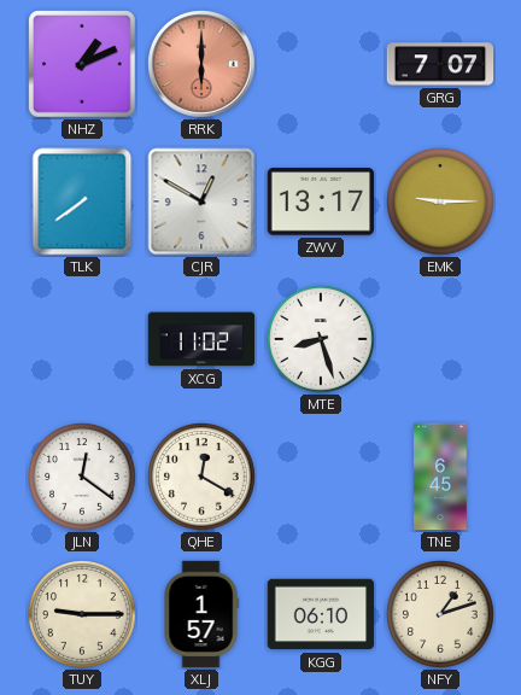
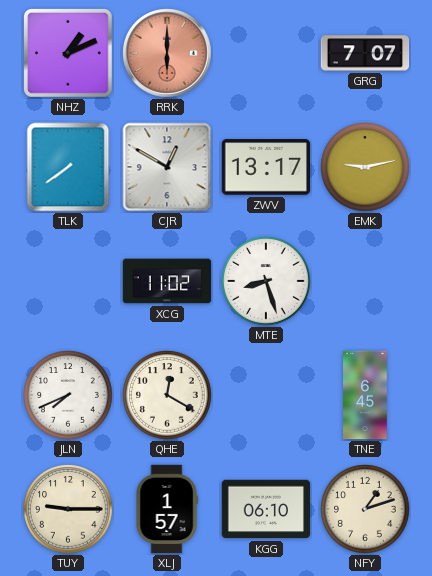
EMK: 9:15 -> 9:13 (365, 167)
JLN: 12:21 -> 7:41 (68, 395)
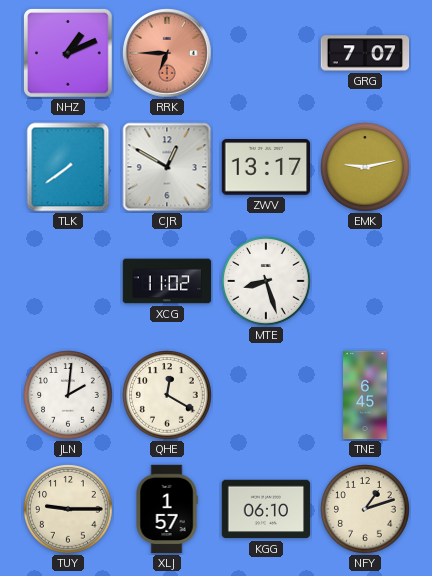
RRK: 6:00 -> 6:45 (167, 53)
JLN: 7:41 -> 2:01 (68, 395)
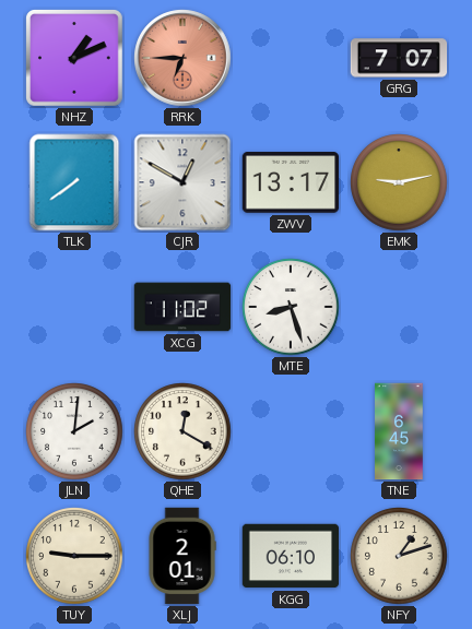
XLJ: 1:57 -> 2:01 (182, 556)
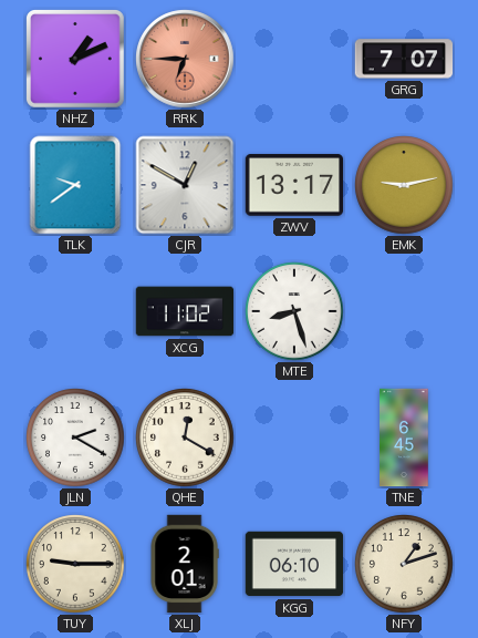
TLK: 7:39 -> 9:39 (75, 185)
JLN: 2:01 -> 2:20 (75, 438)
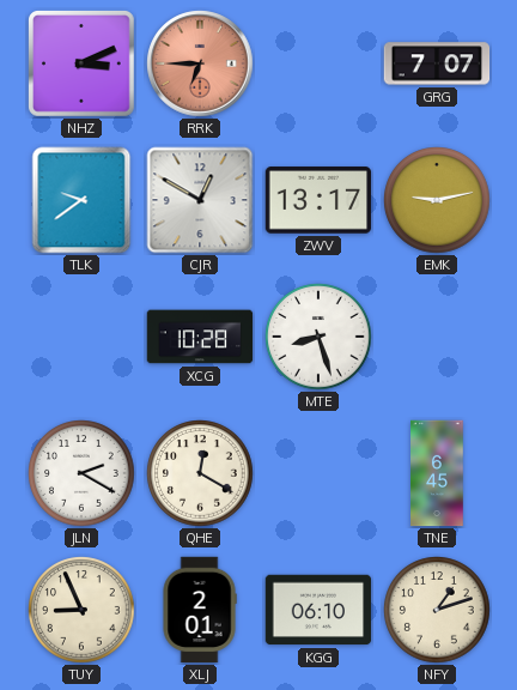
NHZ: 1:11 -> 3:11 (83, 65)
XCG: 11:02 -> 10:28 (200, 337)
TUY: 9:15 -> 8:56 (81, 610)
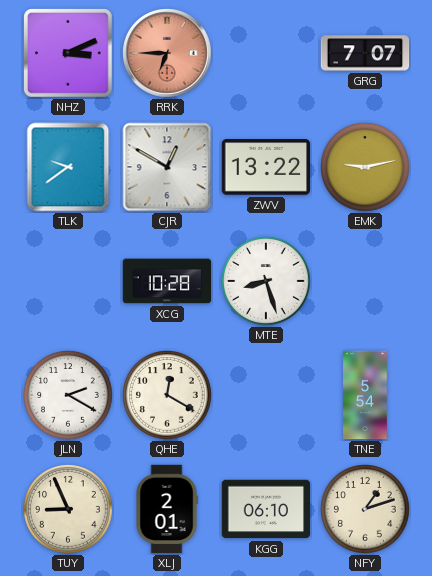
ZWV: 13:17 -> 13:22 (266, 167)
TNE: 6:45 -> 5:54 (365, 395)
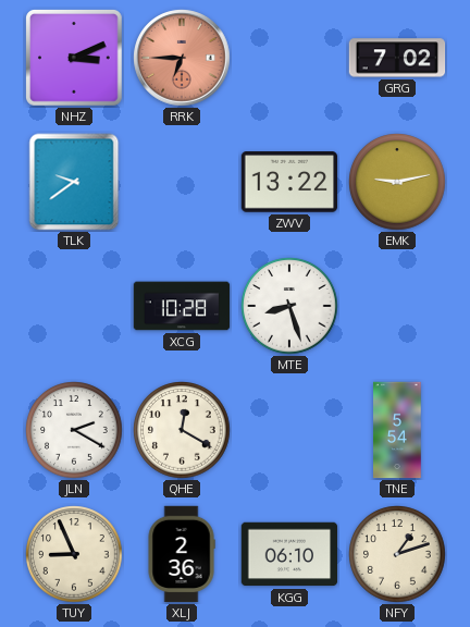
GRG: 7:07 -> 7:02 (397, 58)
CJR: 12:50 -> none (167, 167)
XLJ: 2:01 -> 2:36 (182, 554)
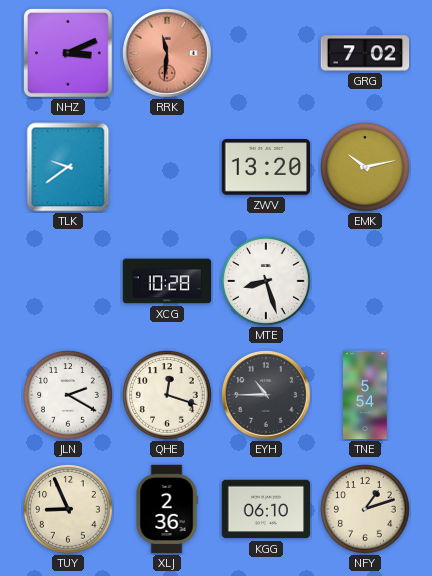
RRK: 6:45 -> 11:31 (167, 53)
ZWV: 13:22 -> 13:20 (266, 167)
EMK: 9:13 -> 10:13 (365, 167)
QHE: 12:20 -> 12:18 (167, 395)
EYH: none -> 10:45 (266, 395)
